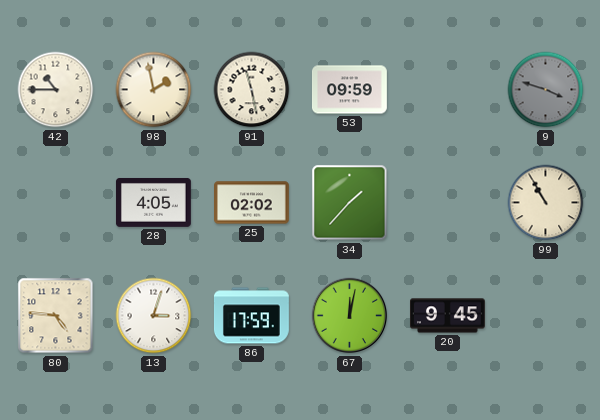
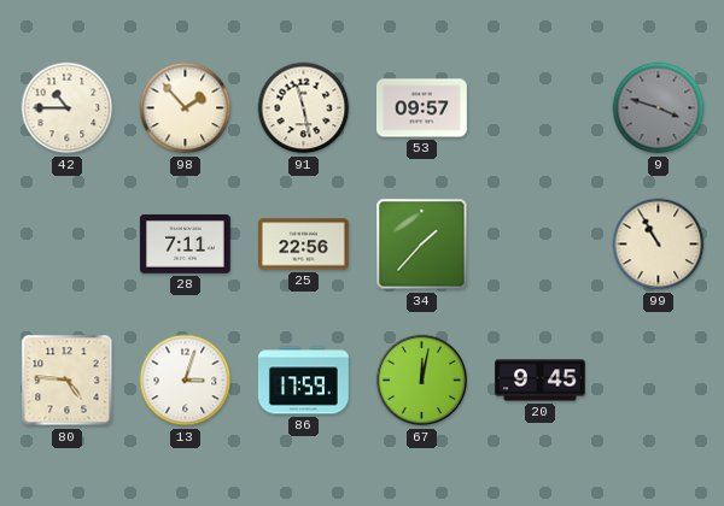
98: 1:58 -> 1:53 (186, 108)
53: 09:59 -> 09:57 (421, 108)
28: 4:05 -> 7:11 (186, 243)
25: 02:02 -> 22:56 (304, 245)
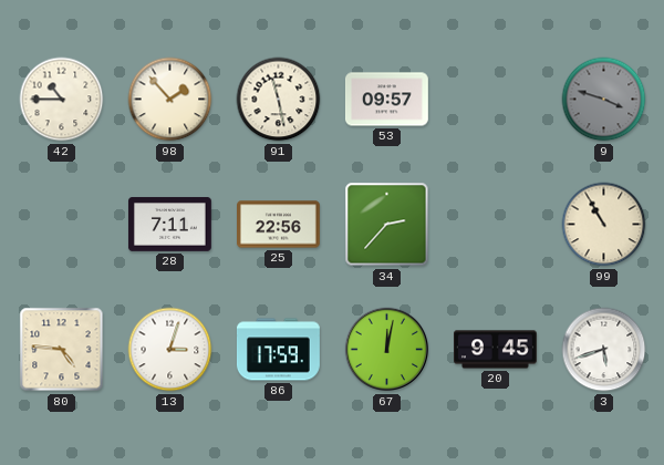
34: 1:37 -> 2:37 (387, 225)
3: none -> 5:42 (604, 350)
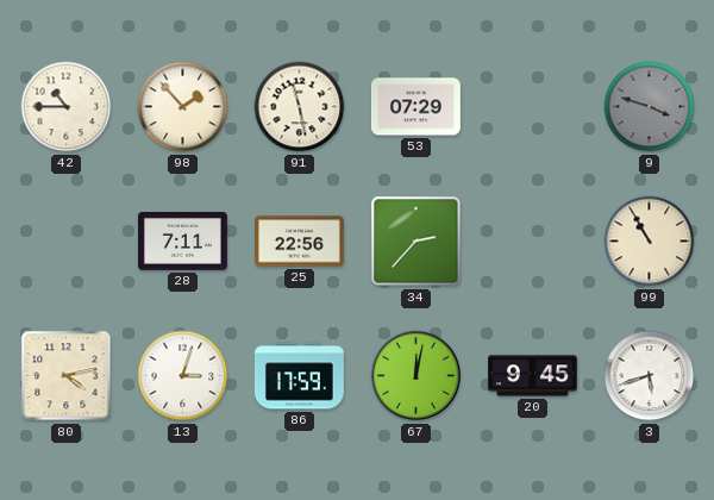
53: 09:57 -> 07:29 (415, 107)
80: 4:46 -> 4:13 (67, 376)
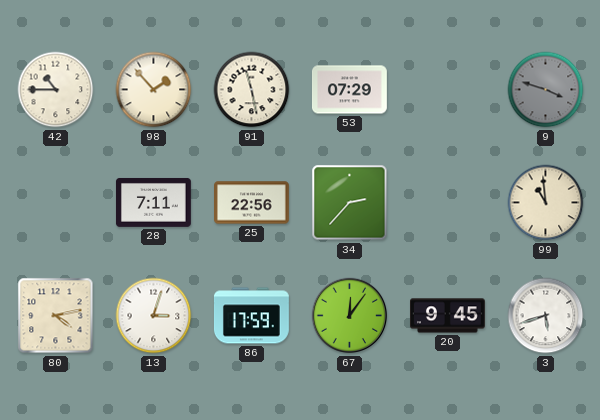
99: 10:55 -> 10:59 (546, 203)
67: 12:02 -> 12:06 (350, 316)
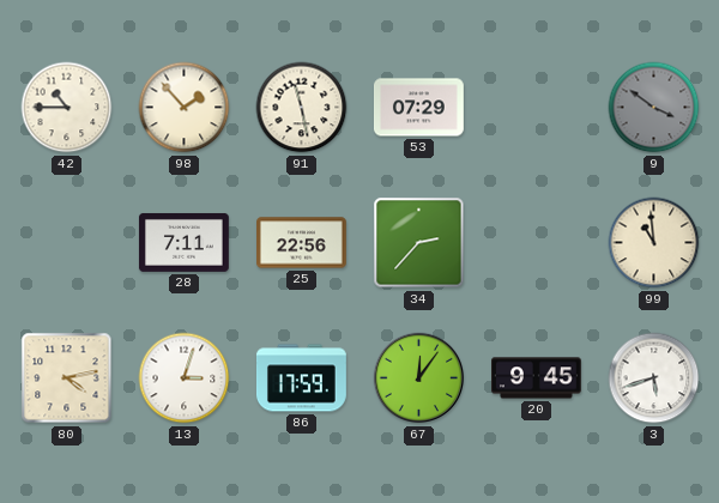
9: 3:48 -> 3:51 (654, 108)
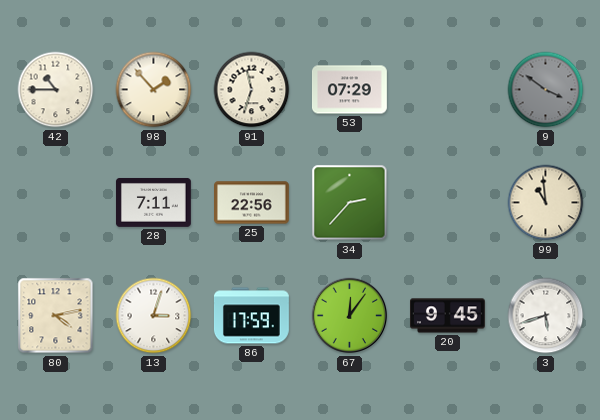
91: 11:28 -> 11:33 (252, 90)
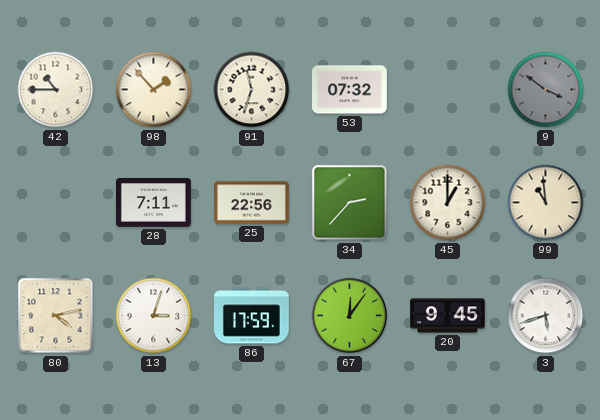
53: 07:29 -> 07:32 (349, 90)
45: none -> 1:00 (448, 203)
